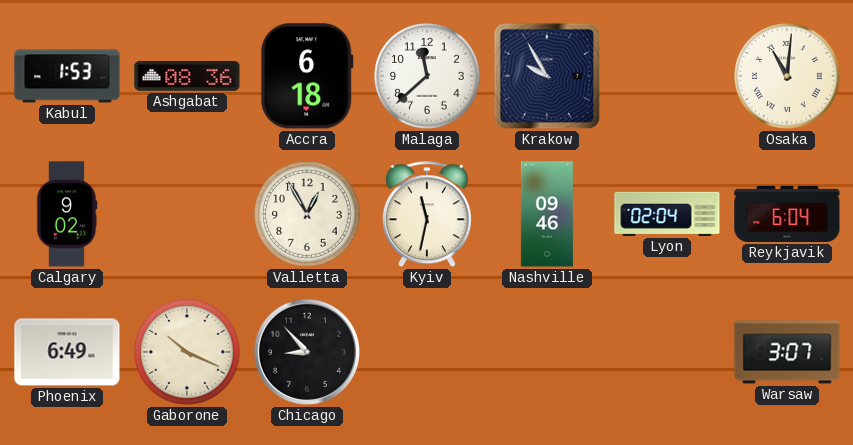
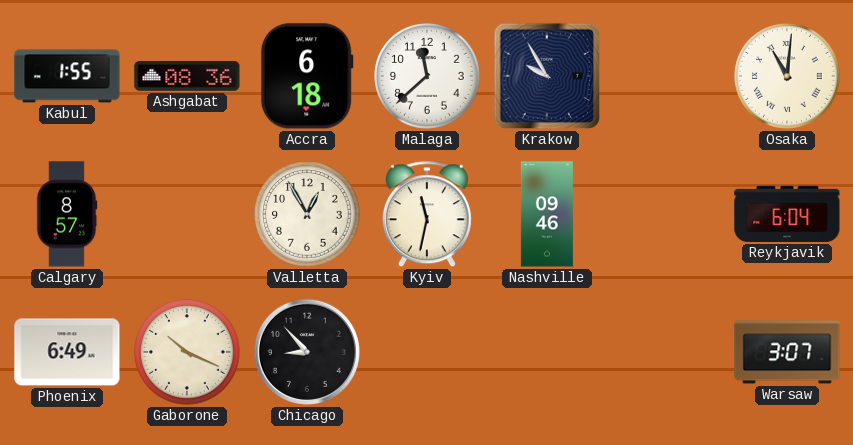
Kabul: 1:53 -> 1:55 (67, 76)
Calgary: 9:02 -> 8:57 (67, 214)
Lyon: 02:04 -> none (667, 214)
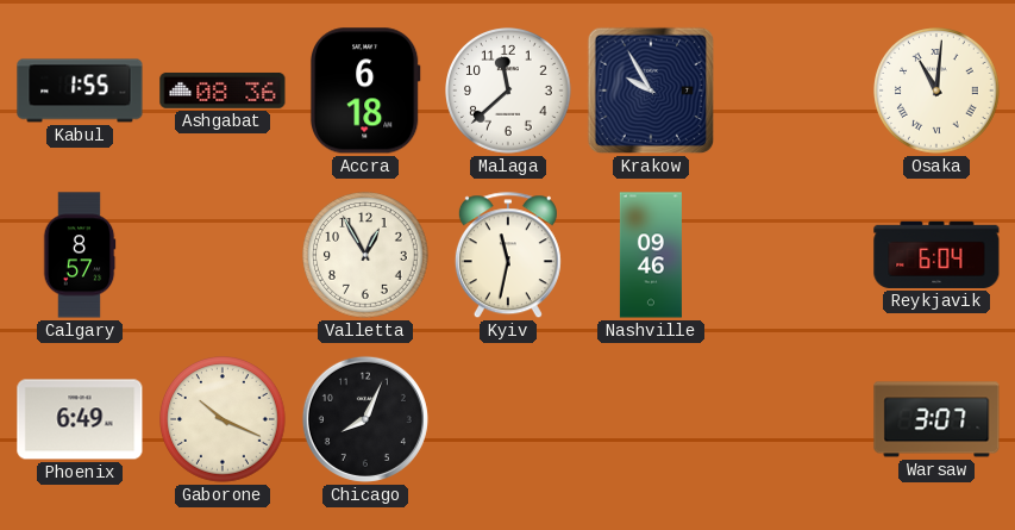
Chicago: 8:53 -> 8:04 (365, 419)
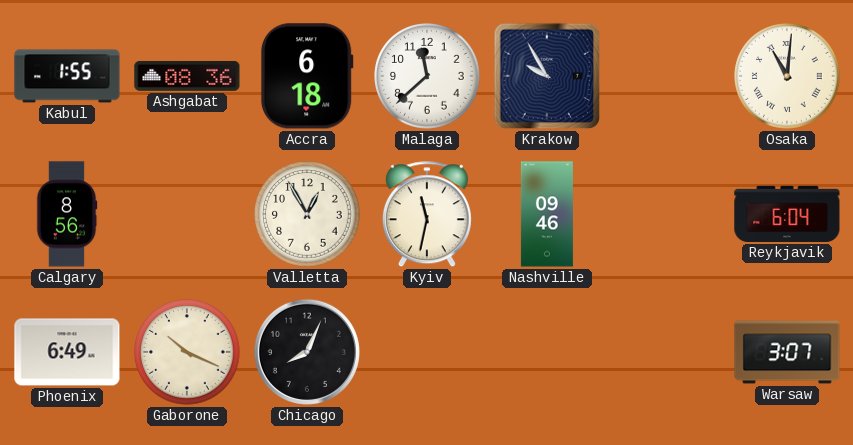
Calgary: 8:57 -> 8:56 (67, 214)
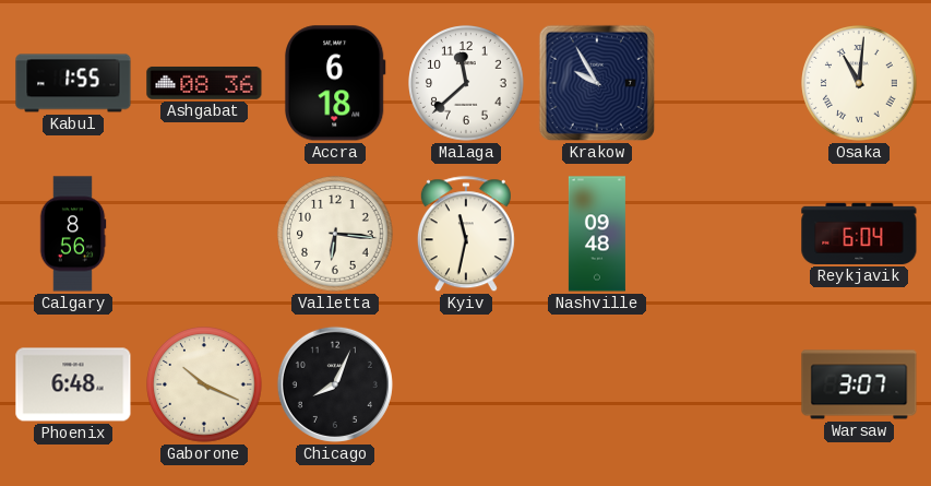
Valletta: 12:55 -> 6:16 (335, 234)
Nashville: 09:46 -> 09:48 (597, 234)
Phoenix: 6:49 -> 6:48 (73, 384)
